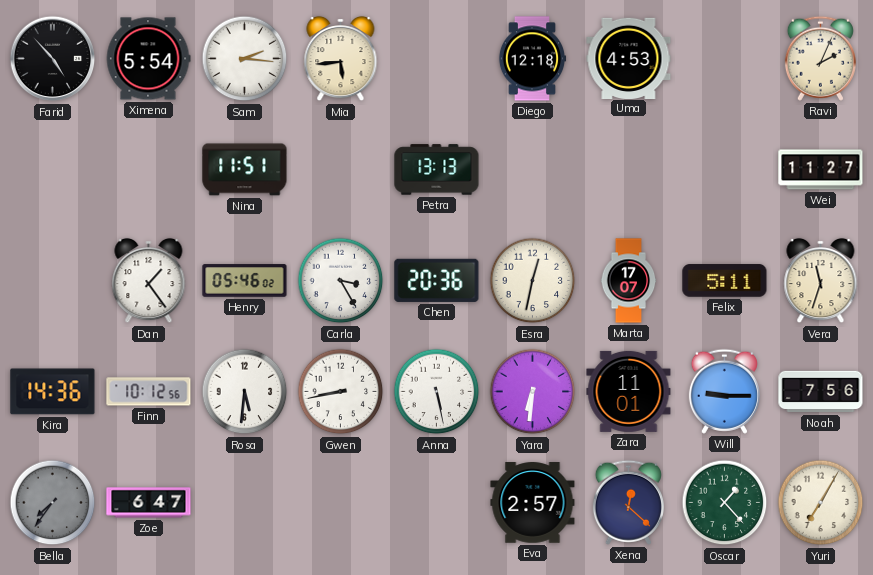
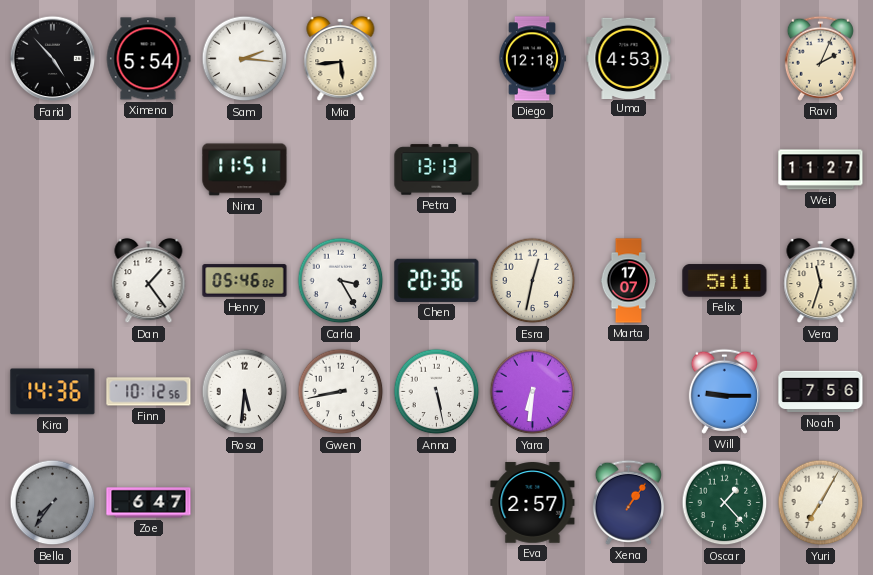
Zara: 11:01 -> none (629, 391)
Xena: 12:22 -> 1:06 (628, 502)
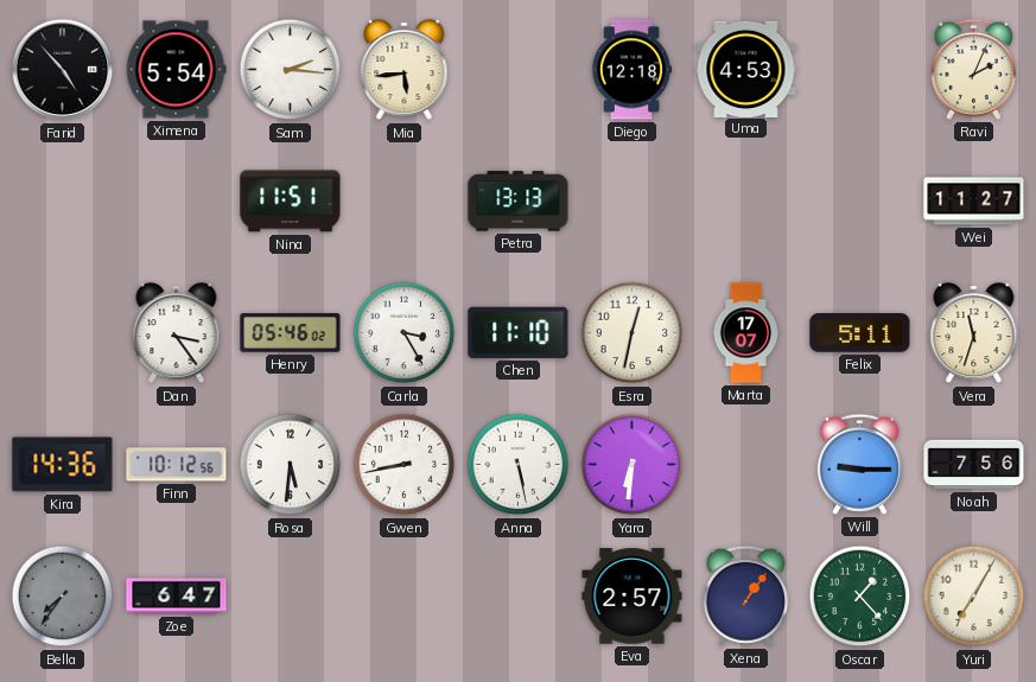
Dan: 1:24 -> 3:24 (177, 333)
Chen: 20:36 -> 11:10 (519, 332)
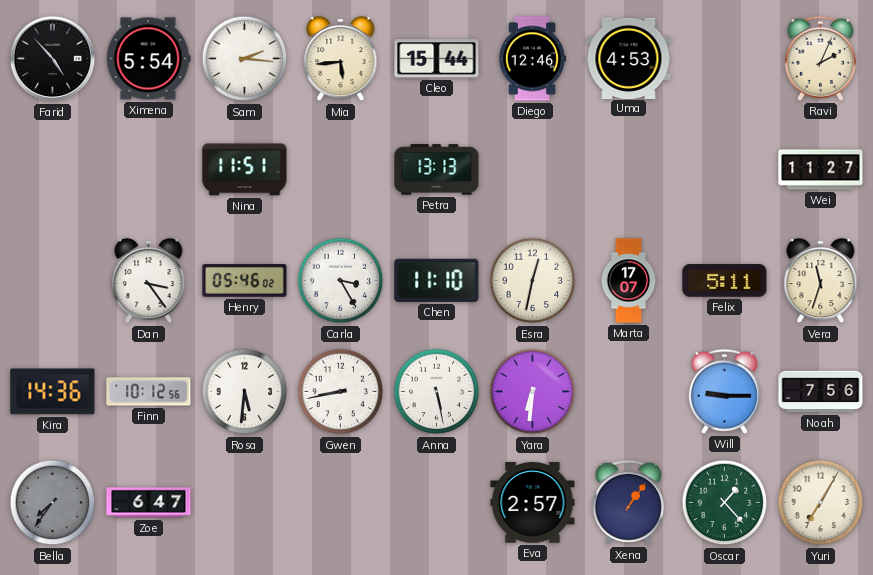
Cleo: none -> 15:44 (437, 59)
Diego: 12:18 -> 12:46 (532, 59)
